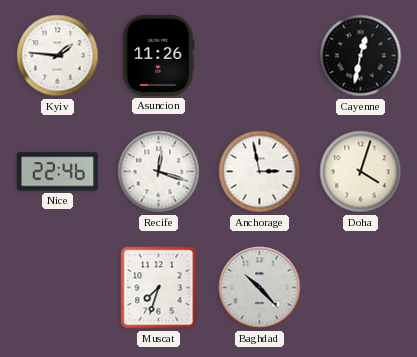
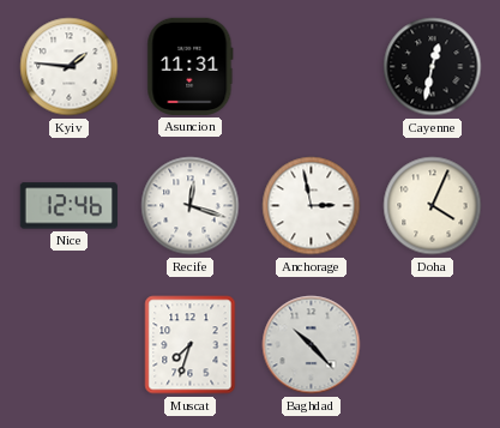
Asuncion: 11:26 -> 11:31 (191, 66)
Nice: 22:46 -> 12:46 (68, 206)
Doha: 4:03 -> 4:04 (433, 206)
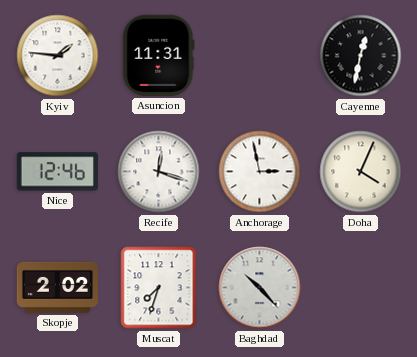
Skopje: none -> 2:02 (57, 287)
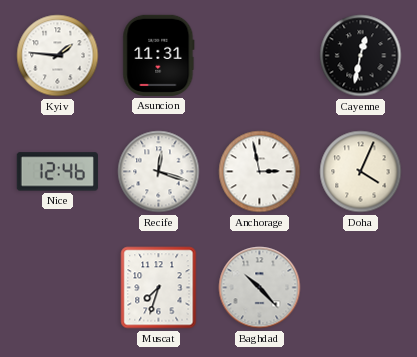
Skopje: 2:02 -> none (57, 287)
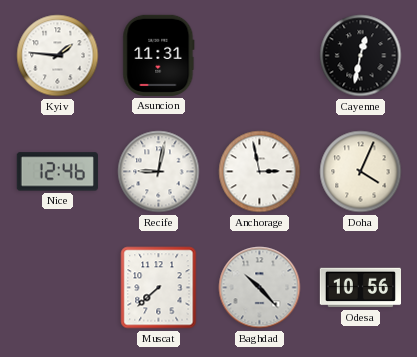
Recife: 12:18 -> 9:02 (159, 172)
Muscat: 7:33 -> 7:38 (159, 288)
Odesa: none -> 10:56 (360, 288)
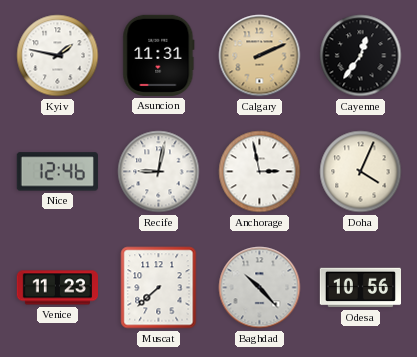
Kyiv: 1:46 -> 1:47 (58, 56)
Calgary: none -> 2:11 (260, 56)
Cayenne: 12:32 -> 12:36 (361, 56)
Venice: none -> 11:23 (57, 288)
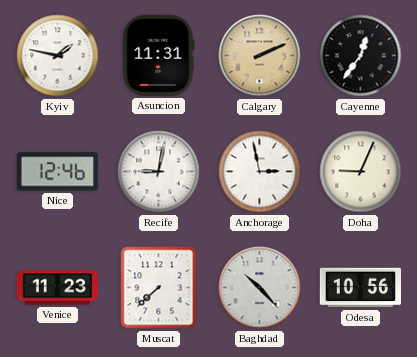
Doha: 4:04 -> 9:04 (361, 172)
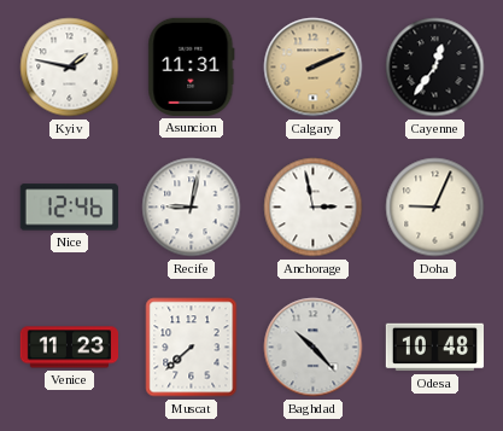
Odesa: 10:56 -> 10:48 (434, 348)
